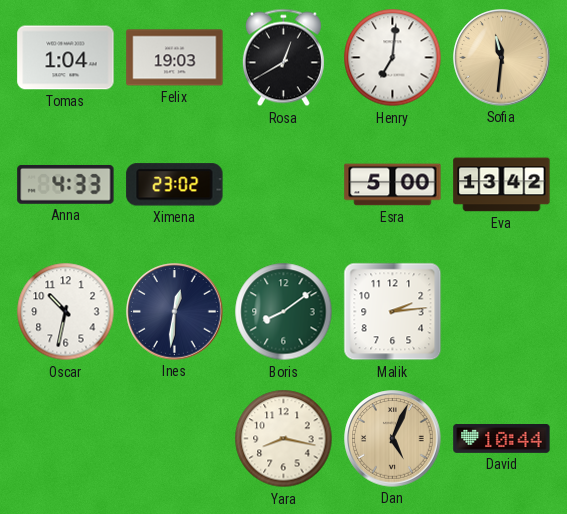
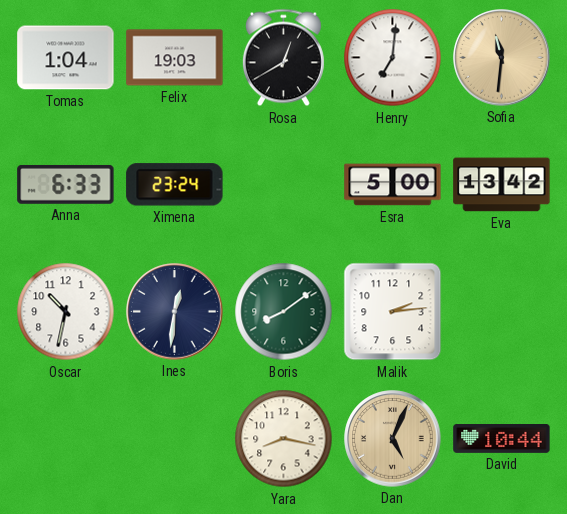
Anna: 4:33 -> 6:33 (66, 184)
Ximena: 23:02 -> 23:24 (175, 185)
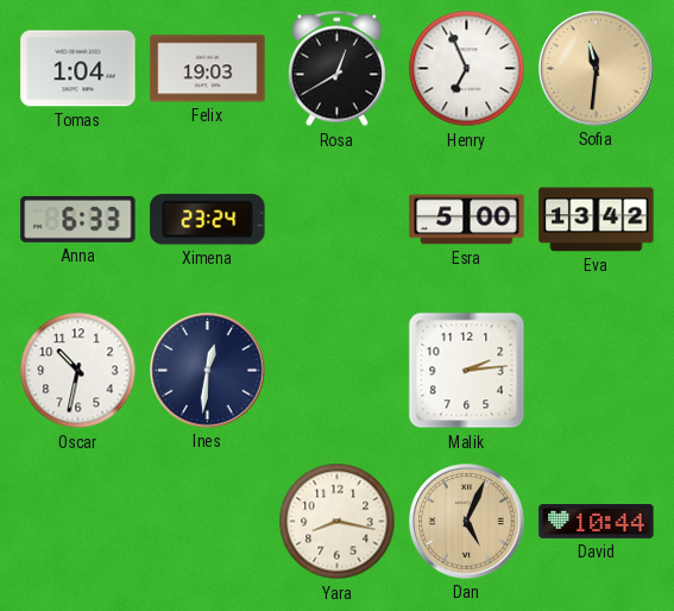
Henry: 7:01 -> 6:56 (467, 69)
Boris: 8:09 -> none (284, 312)
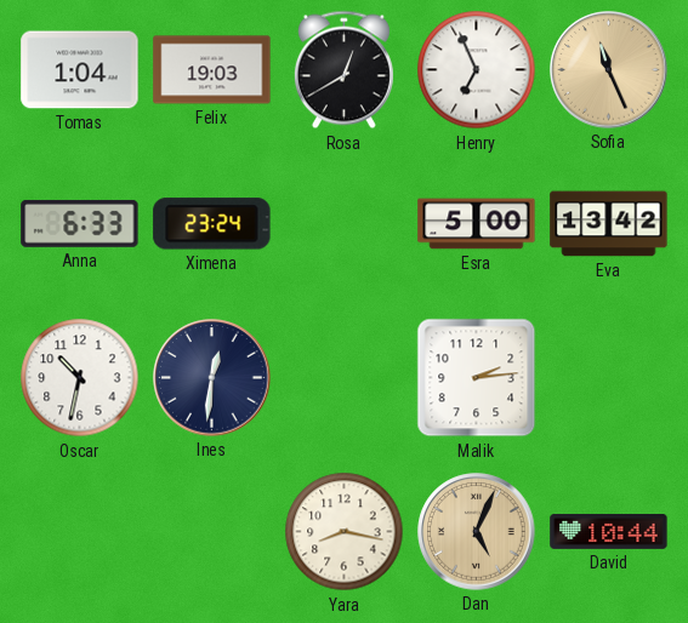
Sofia: 11:31 -> 11:26 (609, 70)
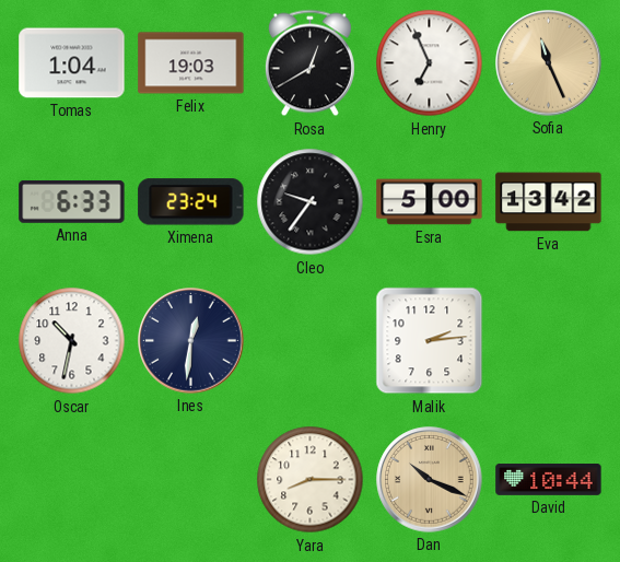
Cleo: none -> 9:36 (311, 202)
Yara: 8:17 -> 8:15 (311, 480)
Dan: 5:04 -> 10:19 (430, 480)
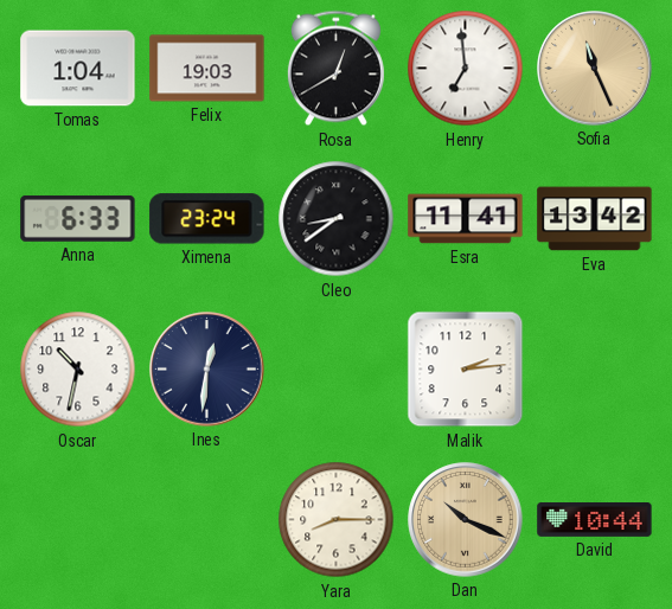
Henry: 6:56 -> 6:59 (466, 69)
Cleo: 9:36 -> 8:39 (337, 219)
Esra: 5:00 -> 11:41 (466, 219)
